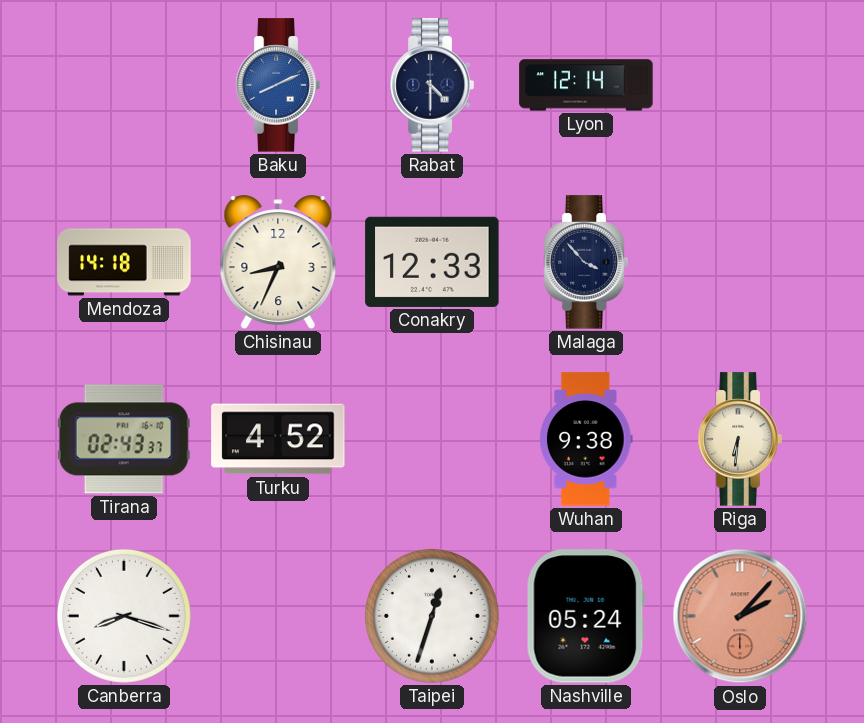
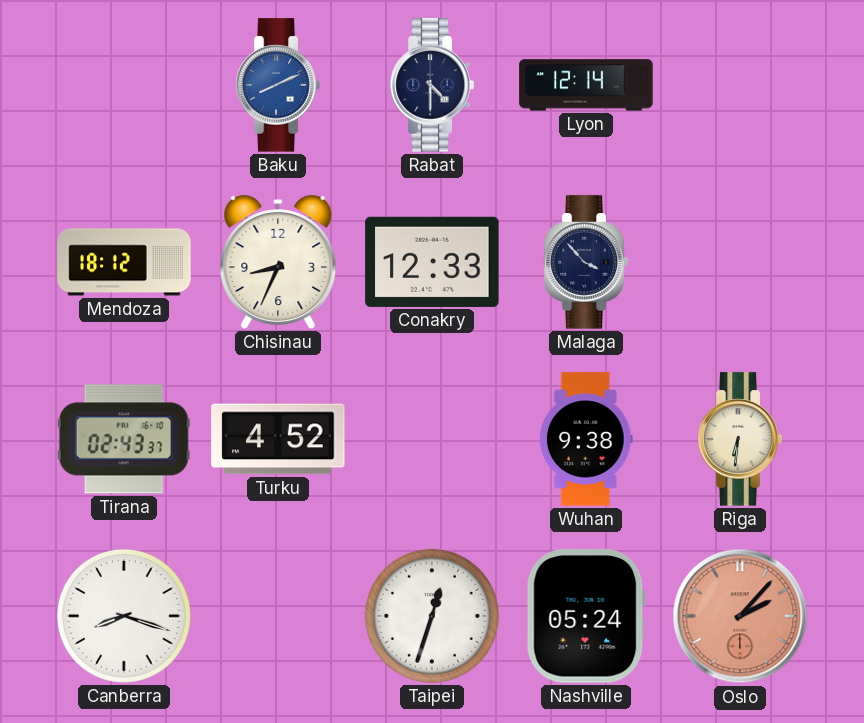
Mendoza: 14:18 -> 18:12 (124, 262)
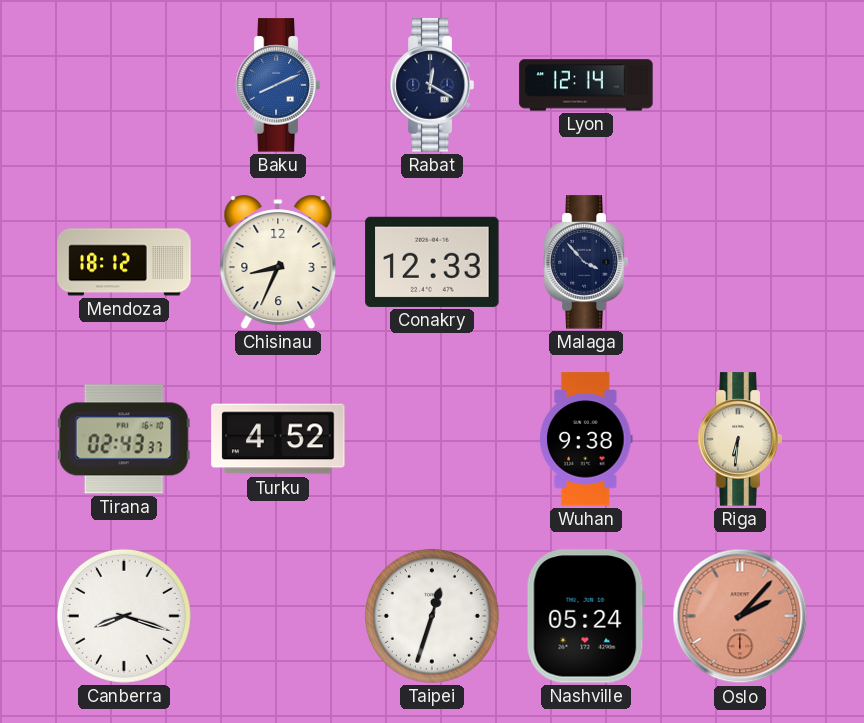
Rabat: 4:30 -> 12:20 (432, 85)
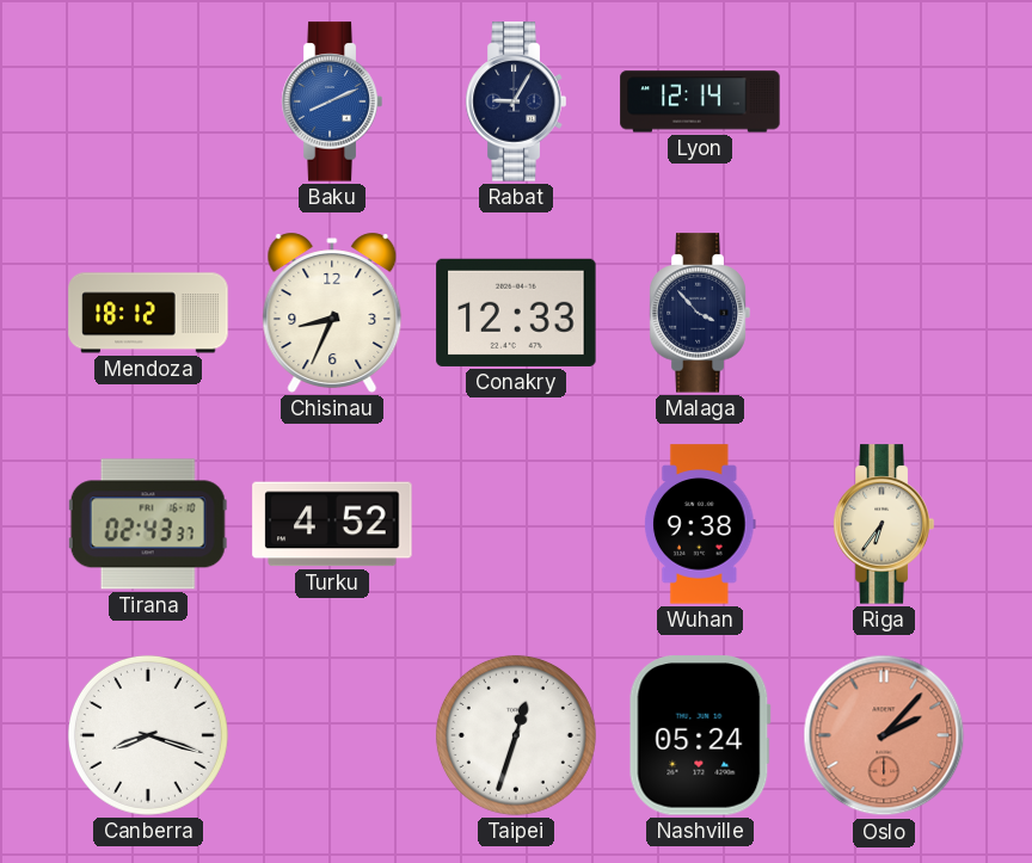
Rabat: 12:20 -> 9:05 (516, 101)
Riga: 6:31 -> 6:36 (884, 524)
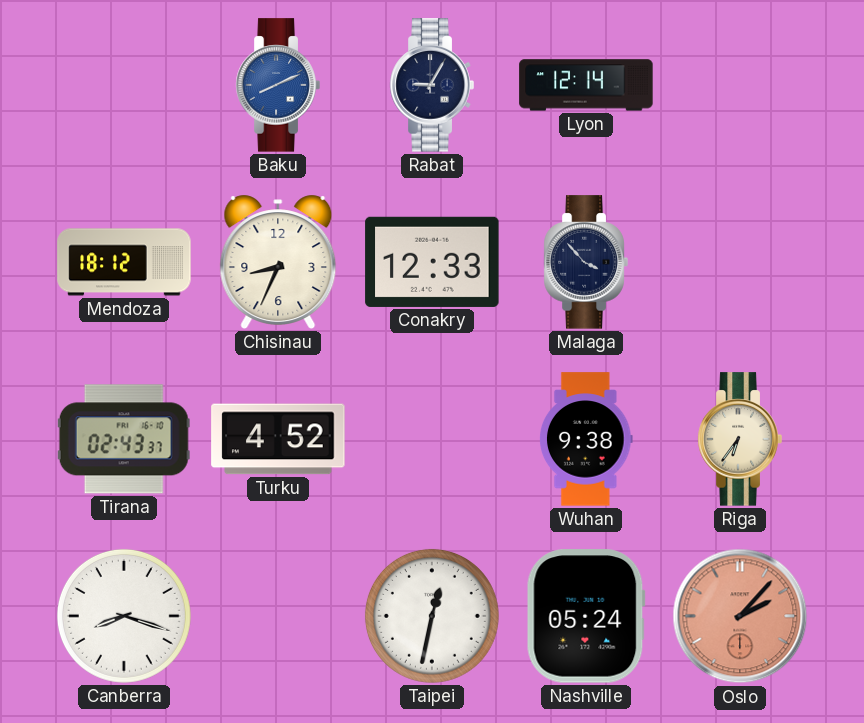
Taipei: 12:33 -> 12:32 (432, 616)
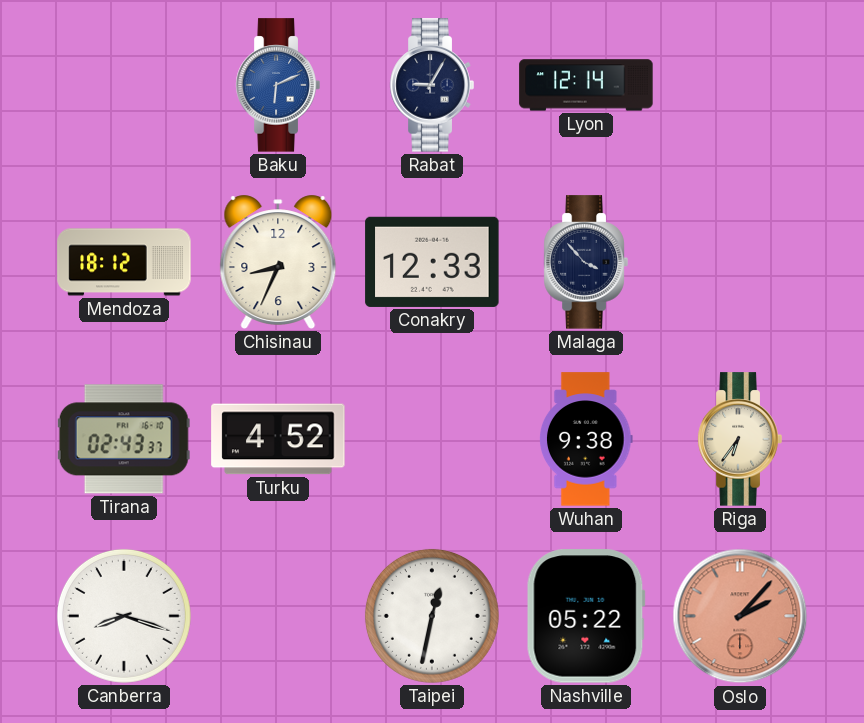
Baku: 8:11 -> 6:11 (278, 85)
Nashville: 05:24 -> 05:22 (586, 616)
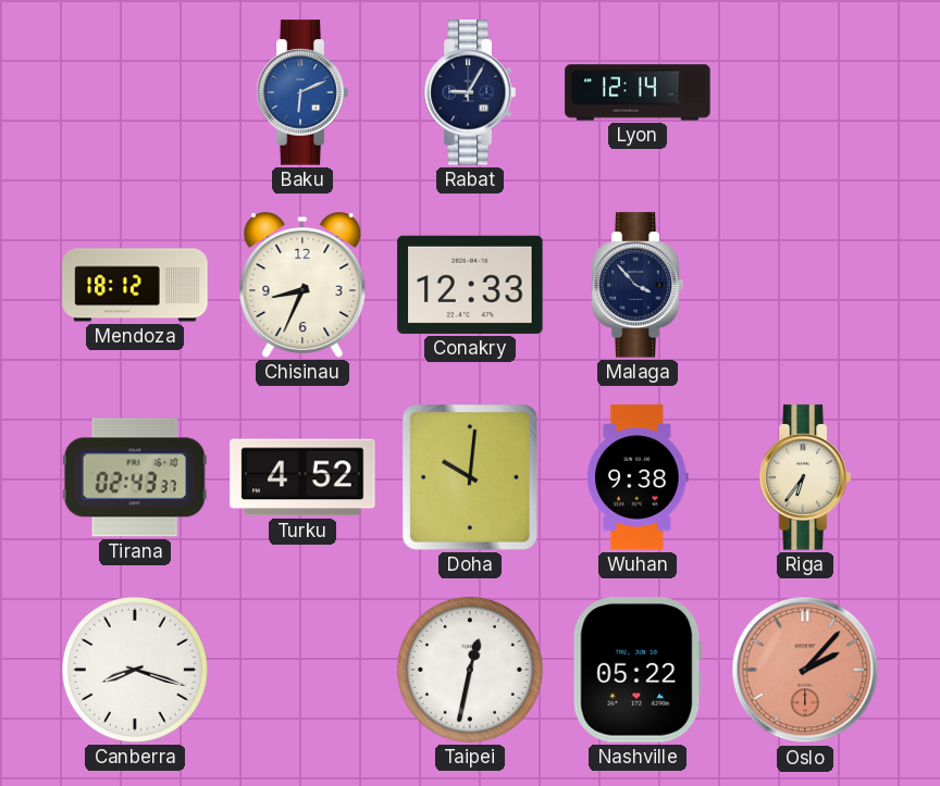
Doha: none -> 10:01 (471, 477)
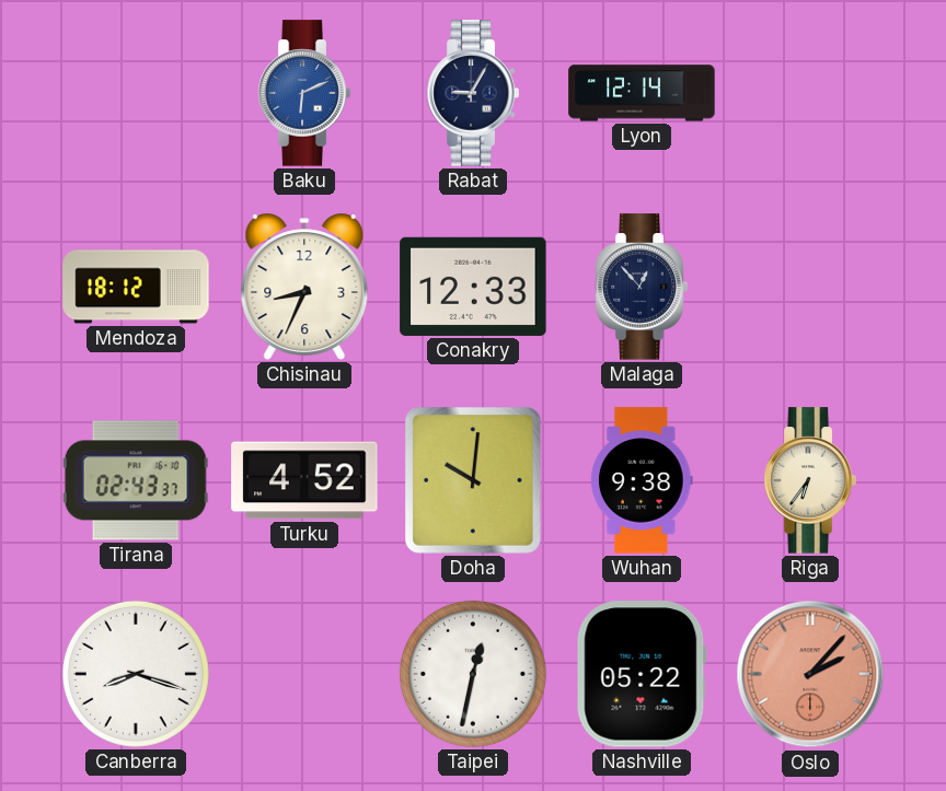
Malaga: 3:53 -> 12:53 (642, 287)
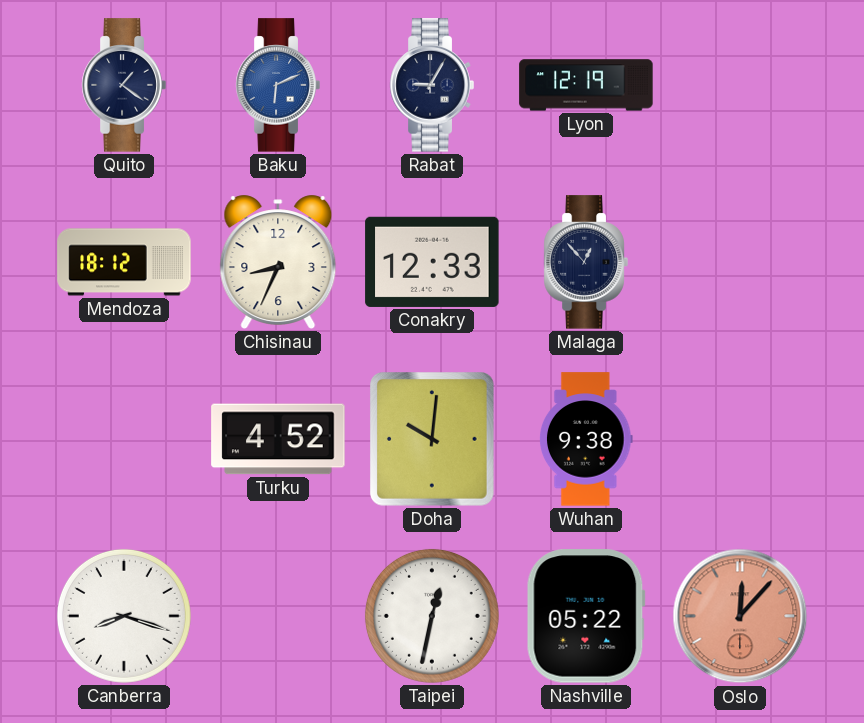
Quito: none -> 1:21 (124, 85)
Lyon: 12:14 -> 12:19 (586, 85)
Tirana: 02:43 -> none (136, 480)
Riga: 6:36 -> none (810, 480)
Oslo: 2:07 -> 12:07 (740, 616)
